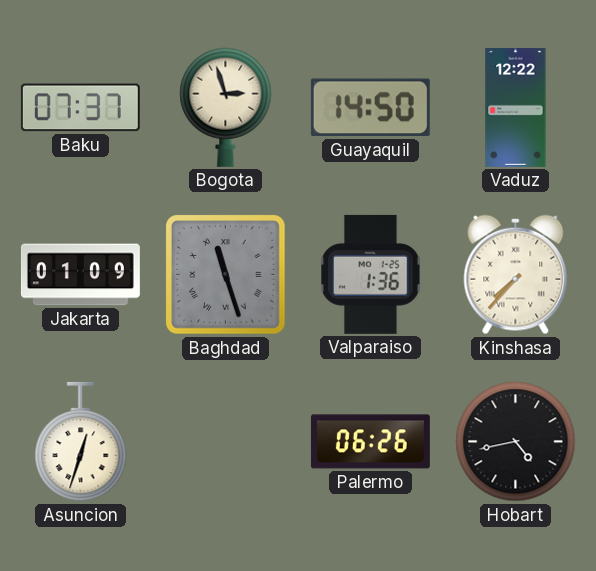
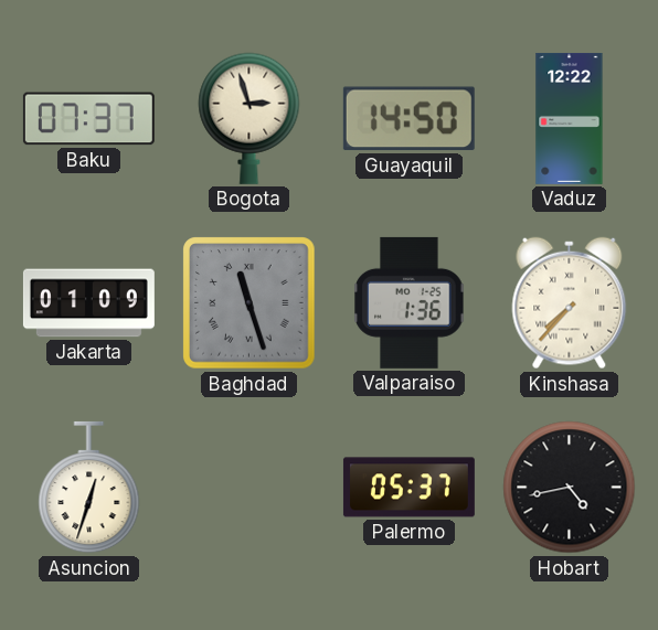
Palermo: 06:26 -> 05:37 (408, 488)
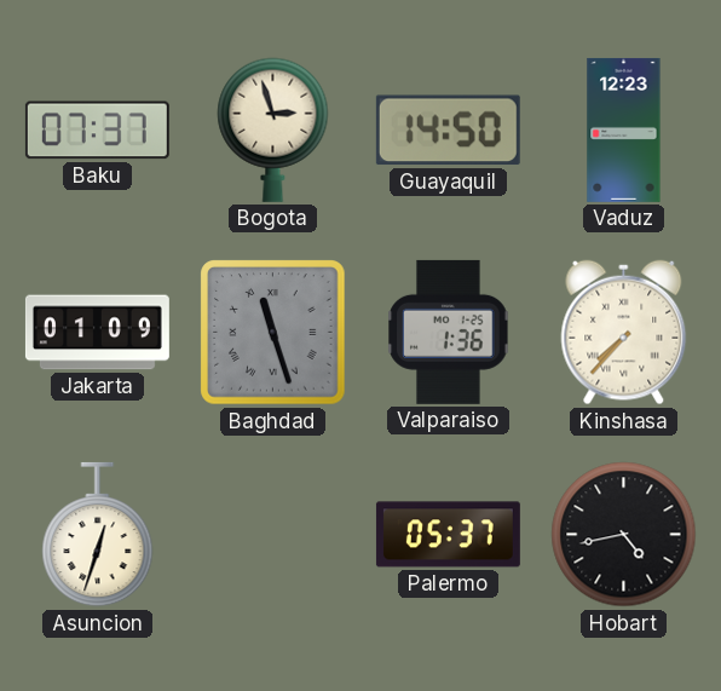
Vaduz: 12:22 -> 12:23 (624, 129)
